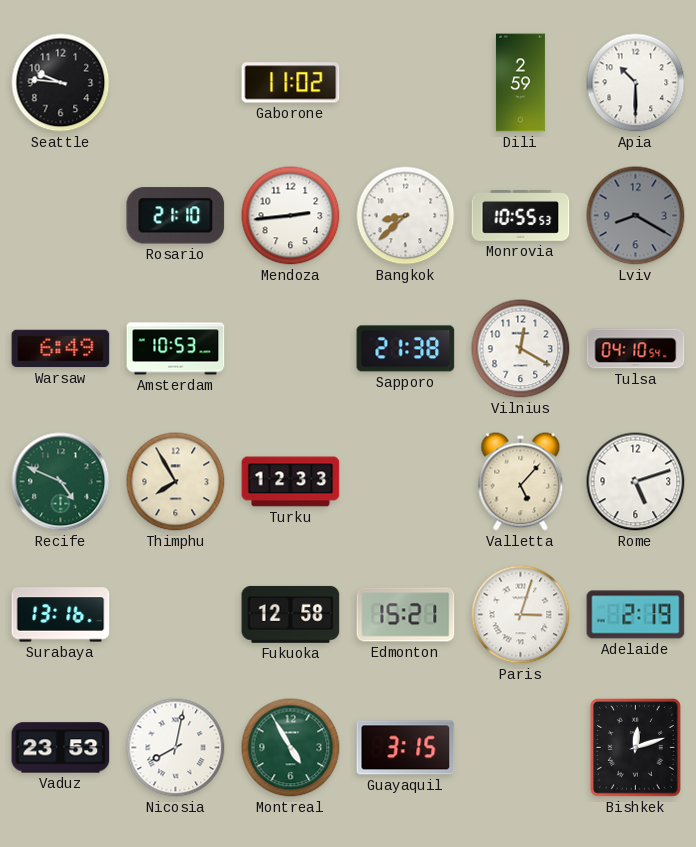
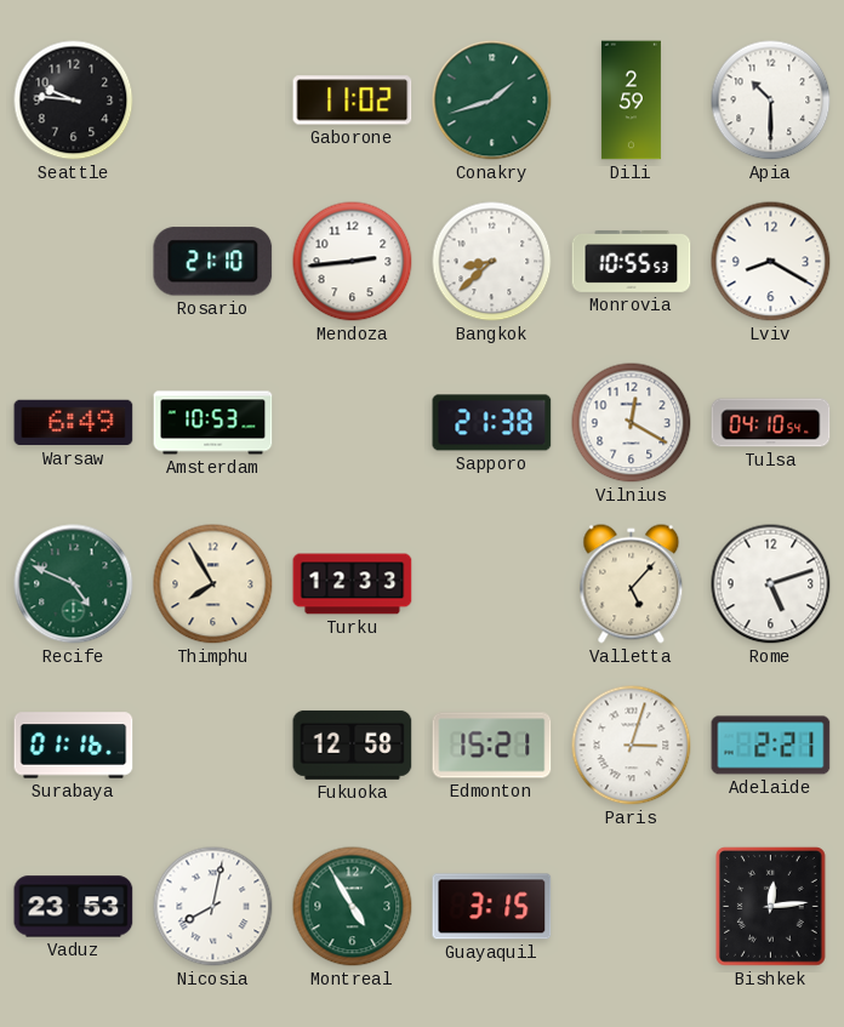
Conakry: none -> 1:42 (492, 101)
Lviv dial: grey -> white (771, 262)
Surabaya: 13:16 -> 01:16 (74, 746)
Adelaide: 2:19 -> 2:21 (771, 746)
Bishkek: 12:12 -> 12:14 (771, 907)
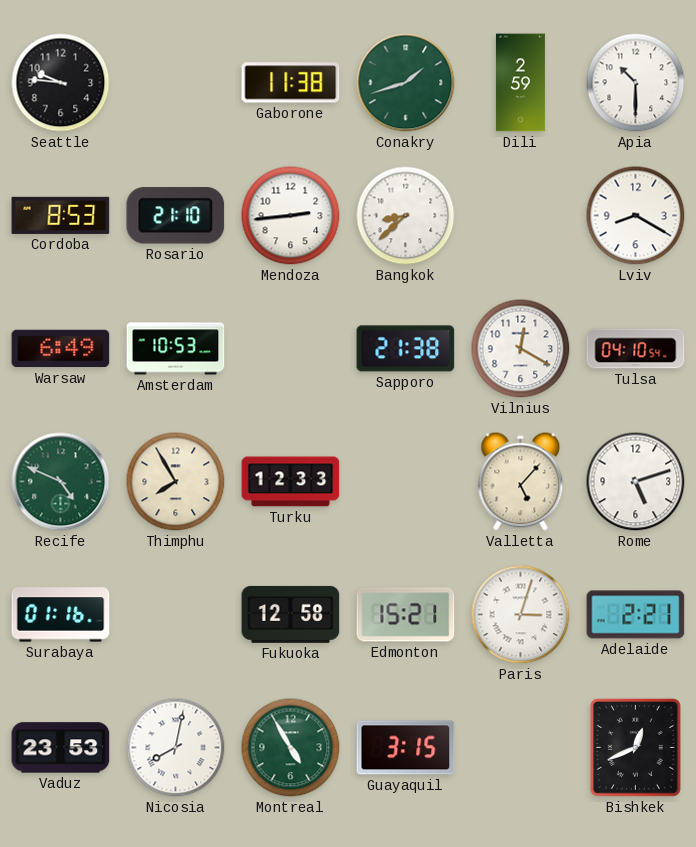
Gaborone: 11:02 -> 11:38 (291, 83)
Cordoba: none -> 8:53 (61, 215)
Monrovia: 10:55 -> none (632, 262)
Bishkek: 12:14 -> 12:41 (636, 748)
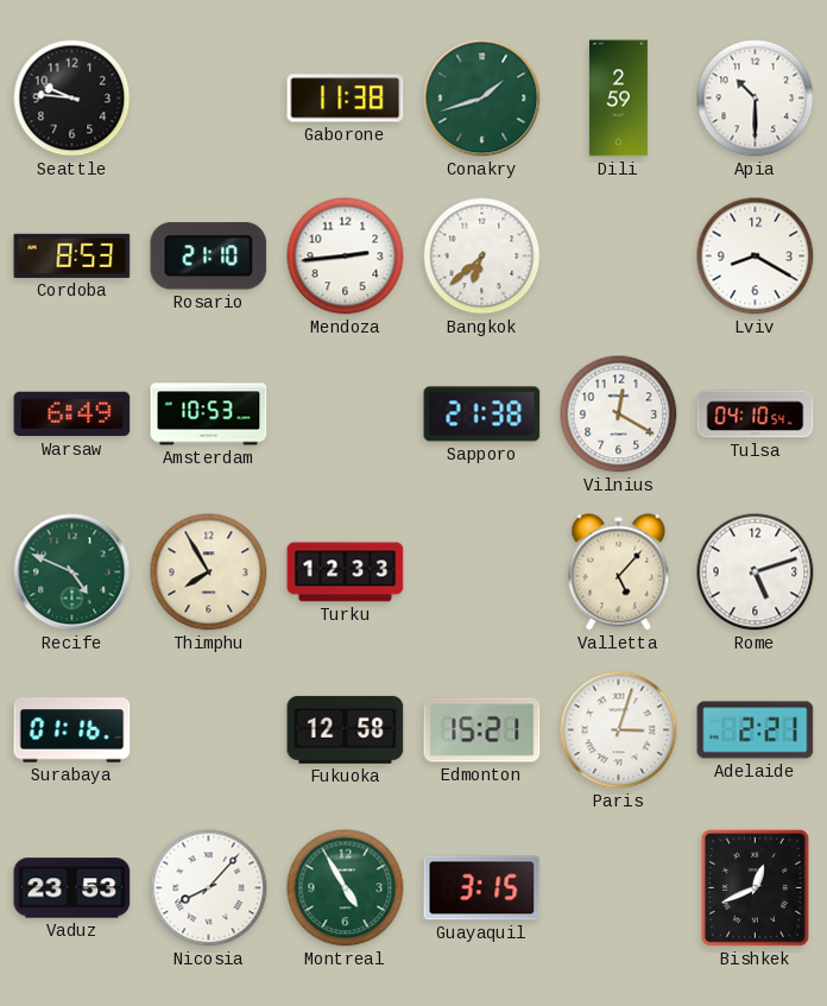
Bangkok: 8:38 -> 6:38 (482, 257)
Nicosia: 8:02 -> 8:07 (209, 888)
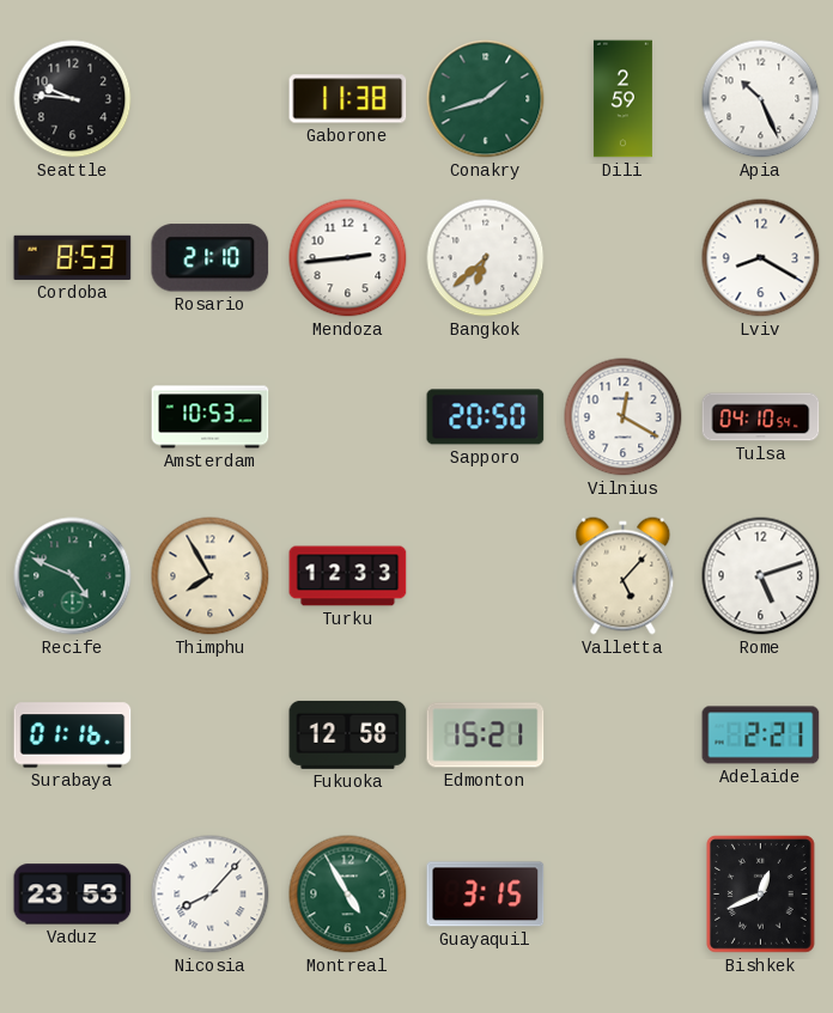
Apia: 10:30 -> 10:26 (761, 99)
Warsaw: 6:49 -> none (72, 415)
Sapporo: 21:38 -> 20:50 (486, 417)
Paris: 3:03 -> none (619, 730)
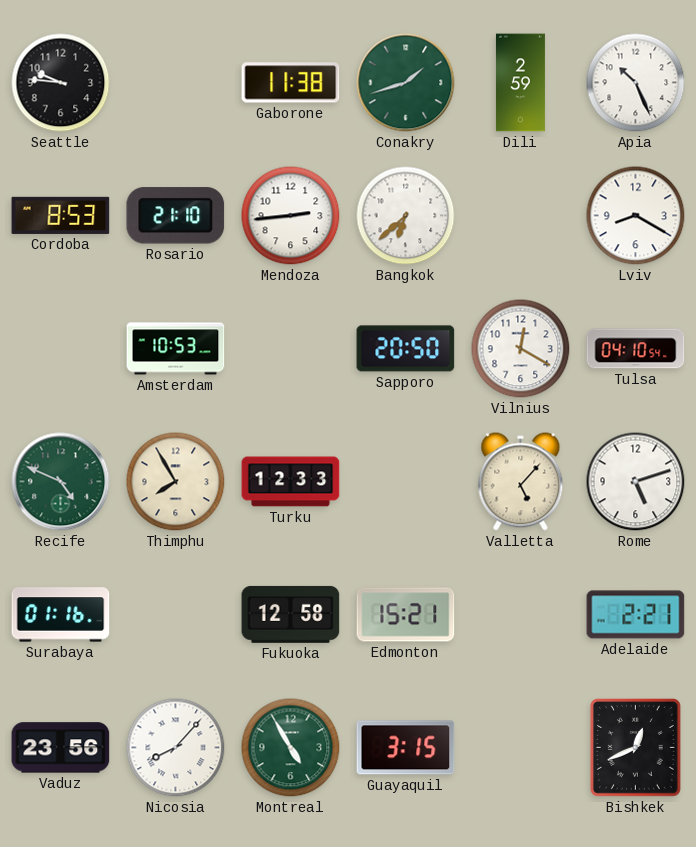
Vaduz: 23:53 -> 23:56 (61, 748)
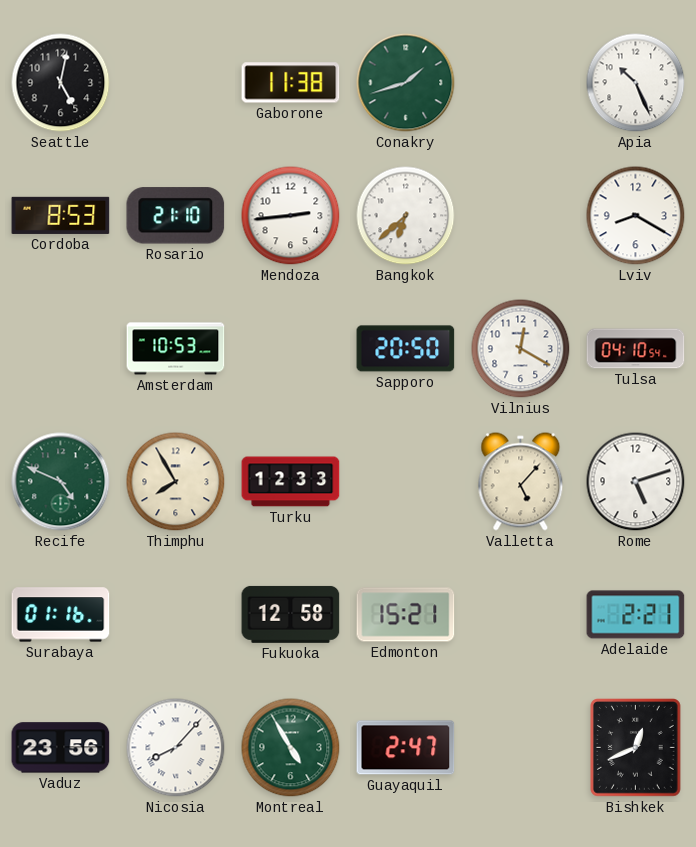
Seattle: 9:46 -> 5:02 (61, 83)
Dili: 2:59 -> none (520, 83)
Guayaquil: 3:15 -> 2:47 (406, 748)
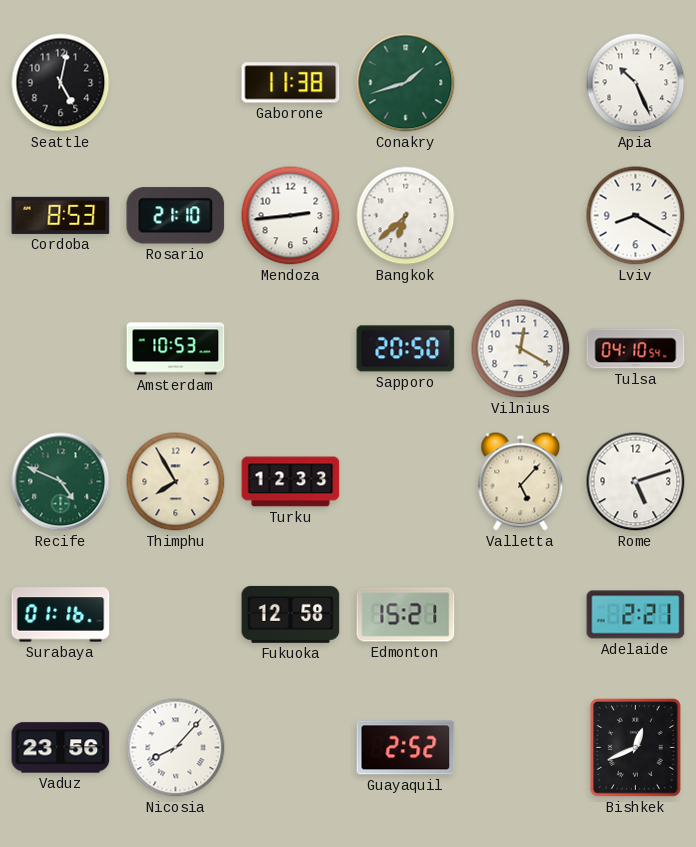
Montreal: 4:55 -> none (291, 748)
Guayaquil: 2:47 -> 2:52 (406, 748)
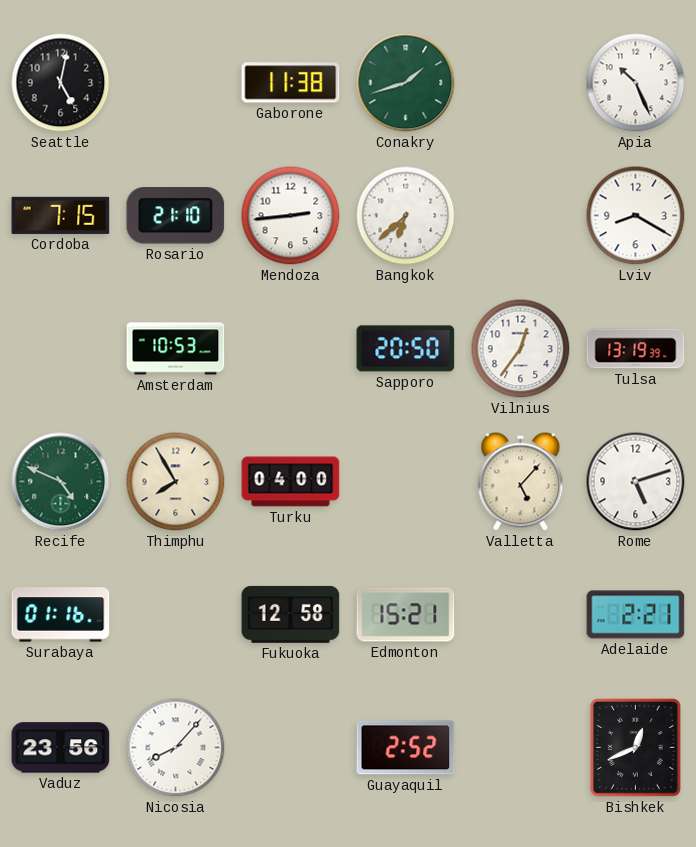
Cordoba: 8:53 -> 7:15 (61, 215)
Vilnius: 12:20 -> 12:36 (521, 349)
Tulsa: 04:10 -> 13:19 (636, 349)
Turku: 12:33 -> 04:00 (291, 482)
